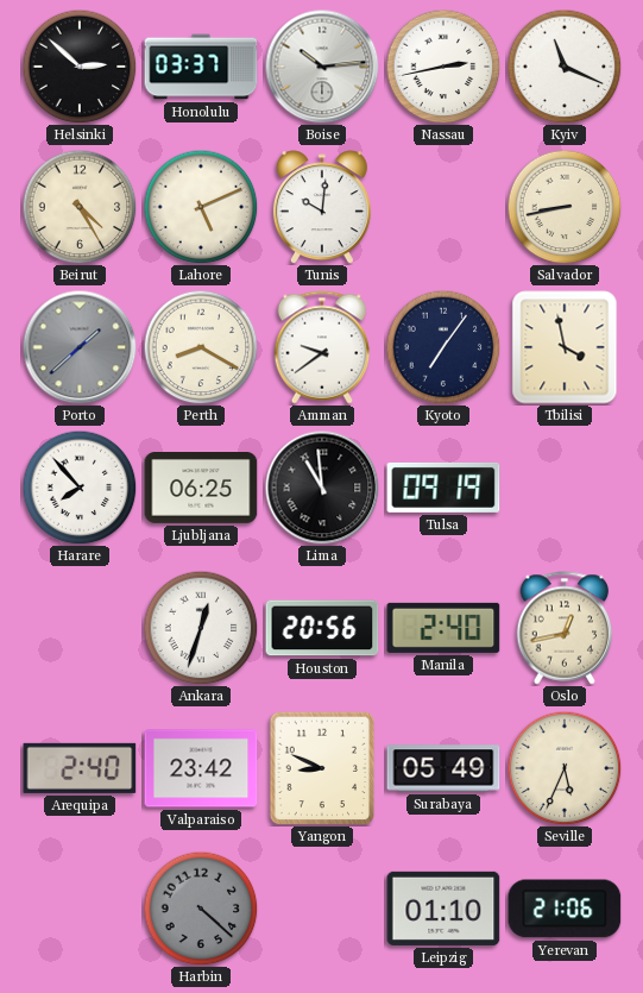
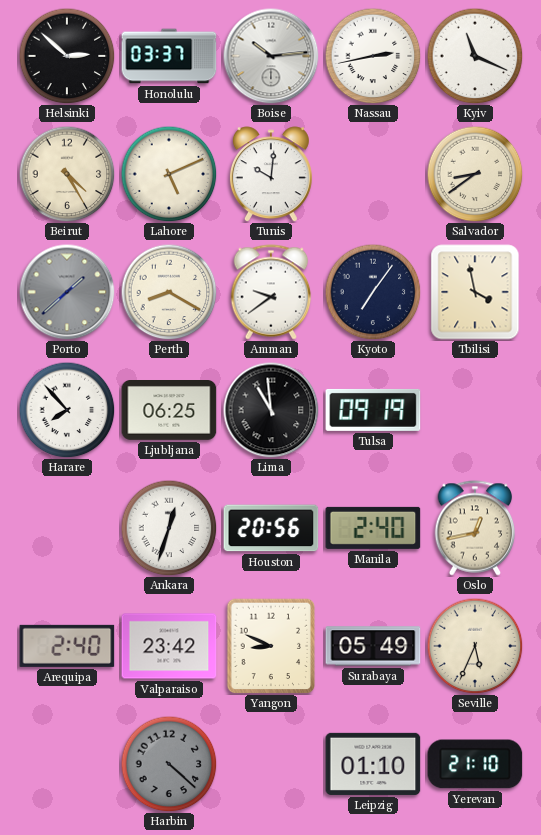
Salvador: 8:43 -> 8:39 (475, 174)
Yerevan: 21:06 -> 21:10 (475, 764)
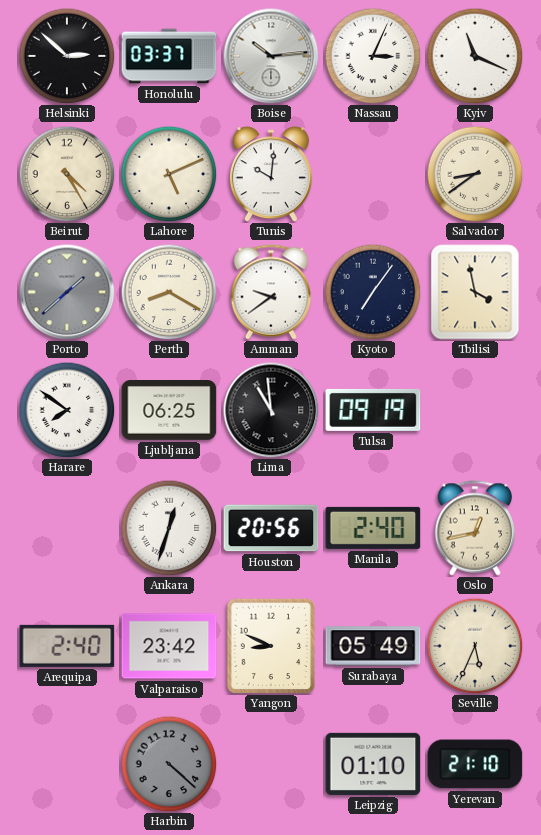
Nassau: 2:43 -> 3:04 (373, 56)
Harare: 7:53 -> 7:51 (67, 410)
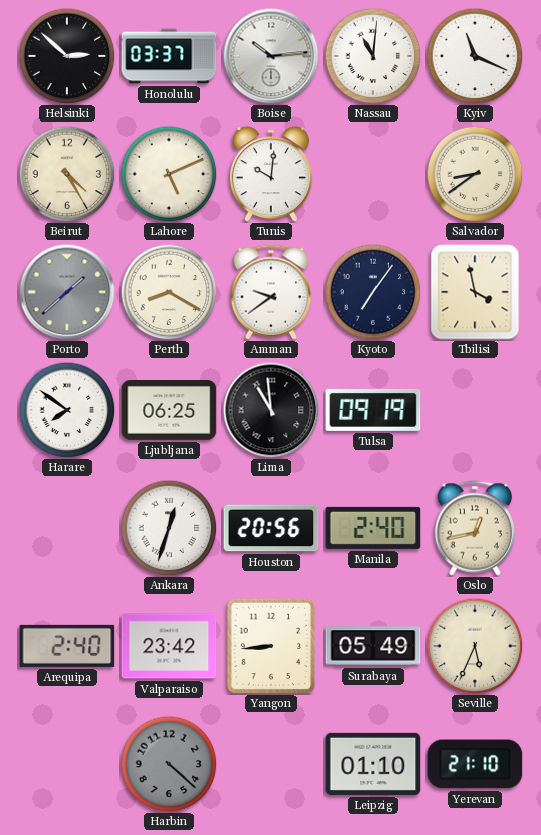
Nassau: 3:04 -> 11:01 (373, 56)
Yangon: 8:49 -> 8:44 (271, 646)
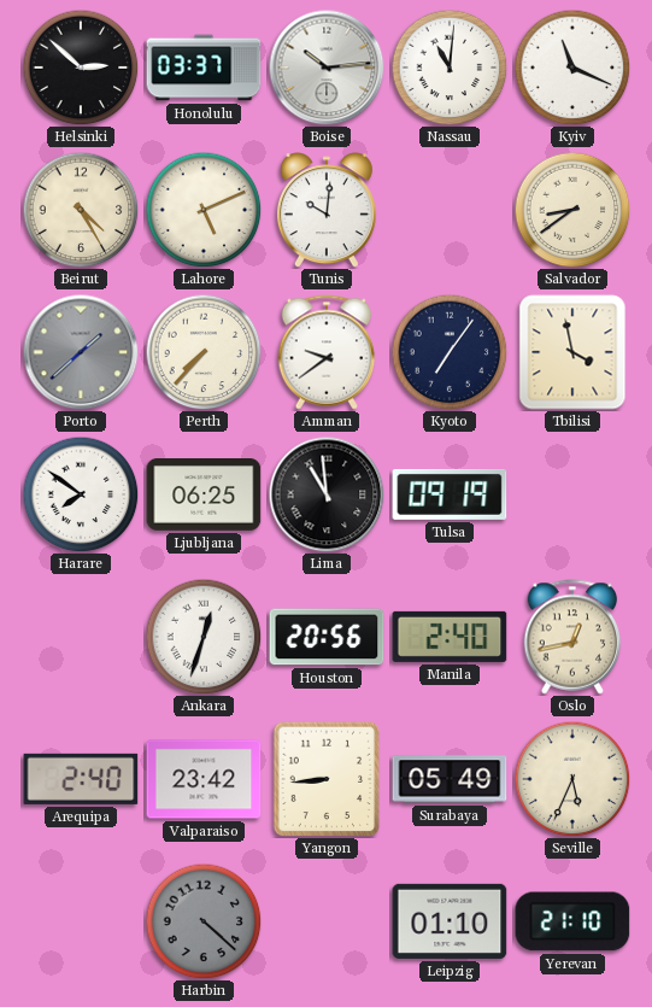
Perth: 8:20 -> 7:37 (204, 352)
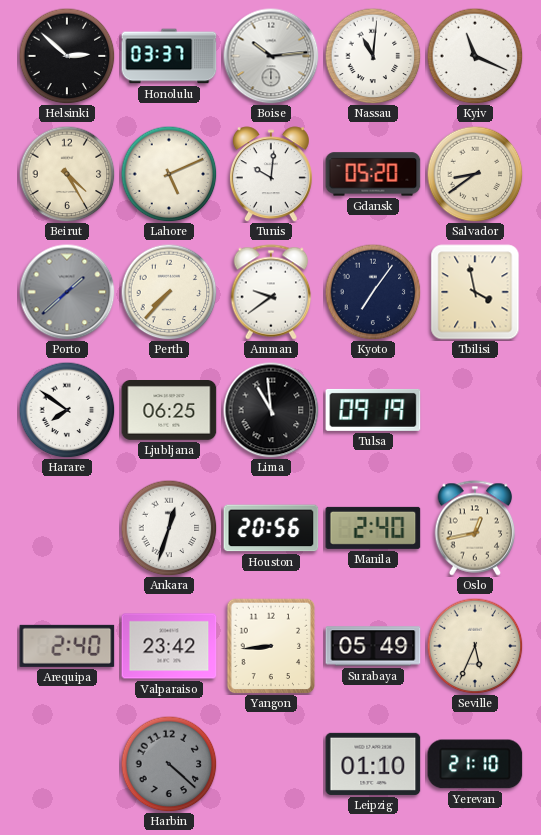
Gdansk: none -> 05:20 (373, 174)
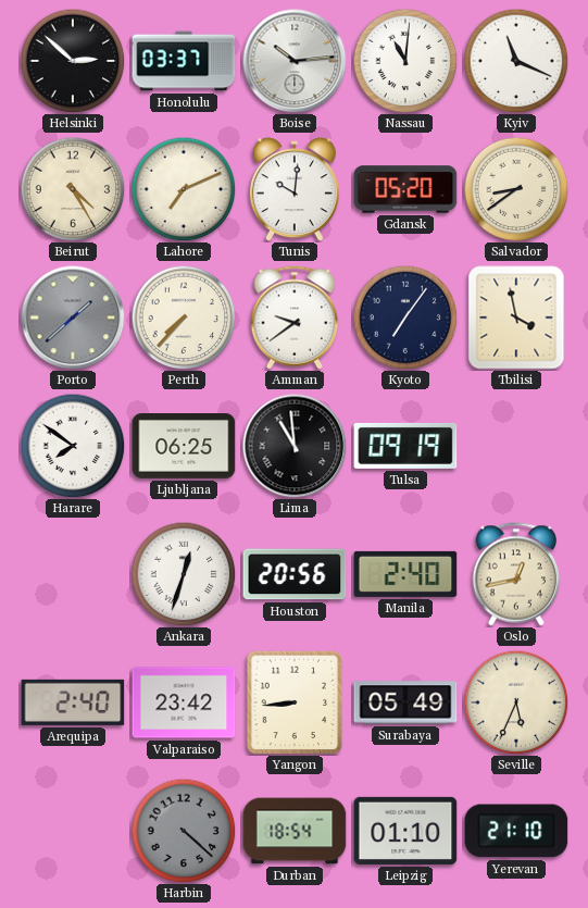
Lahore: 5:11 -> 7:11 (184, 189)
Durban: none -> 18:54 (295, 831)
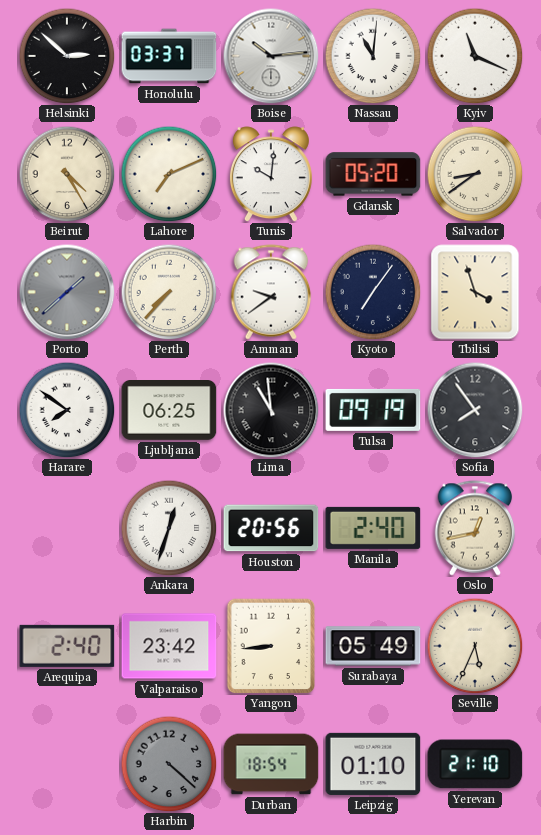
Tbilisi: 3:58 -> 3:57 (475, 292)
Sofia: none -> 7:54 (475, 410)
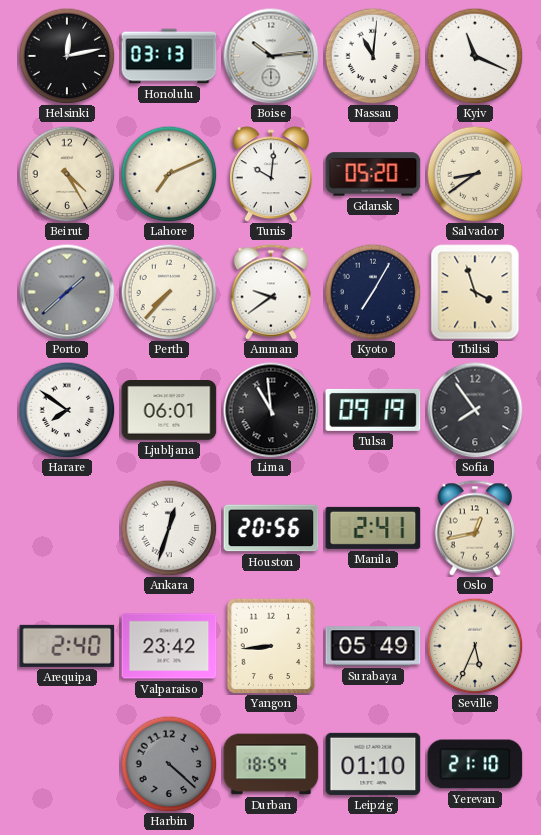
Helsinki: 2:52 -> 12:13 (67, 56)
Honolulu: 03:37 -> 03:13 (169, 56)
Kyoto: 7:06 -> 7:05 (373, 292)
Ljubljana: 06:25 -> 06:01 (169, 411)
Manila: 2:40 -> 2:41 (373, 528)
